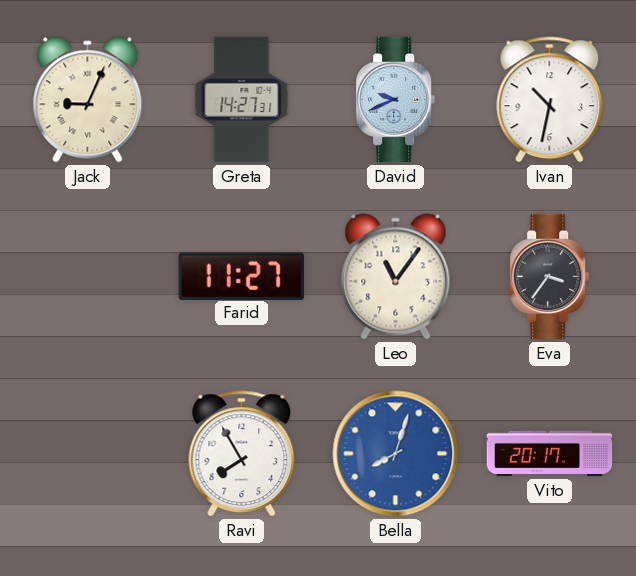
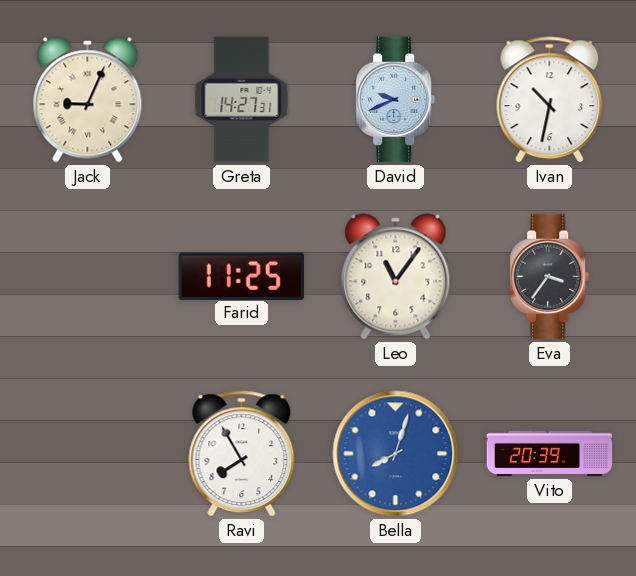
Farid: 11:27 -> 11:25 (241, 276)
Vito: 20:17 -> 20:39 (550, 454)
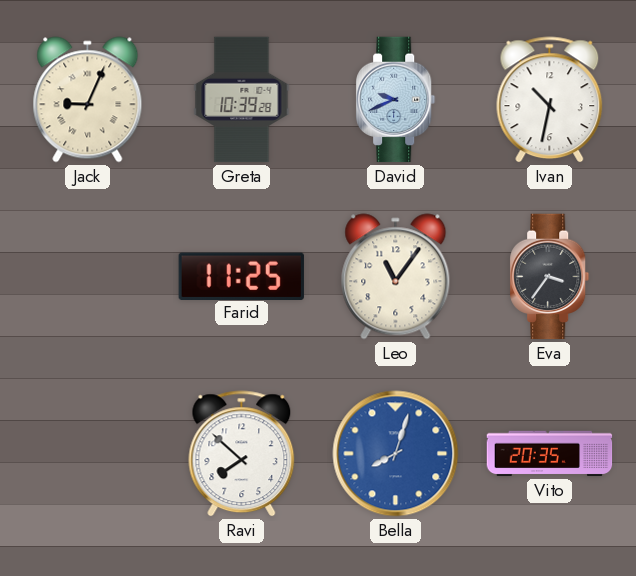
Greta: 14:27 -> 10:39 (242, 100)
Ravi: 7:55 -> 7:52 (242, 454)
Vito: 20:39 -> 20:35 (550, 454)
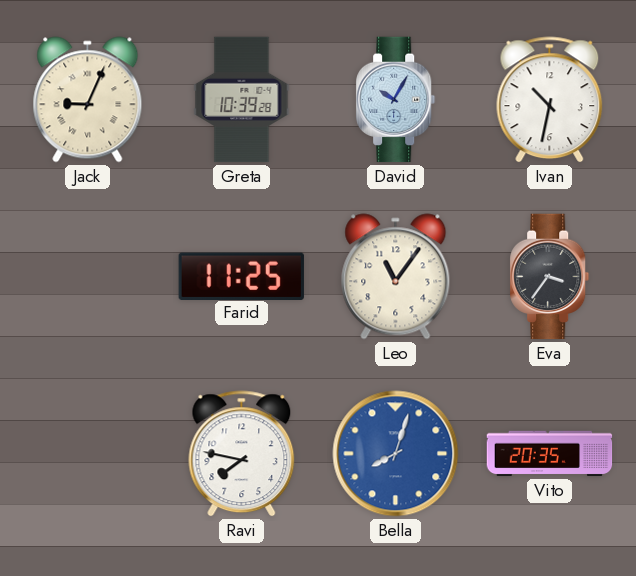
David: 9:41 -> 10:05 (396, 100)
Ravi: 7:52 -> 7:47 (242, 454)
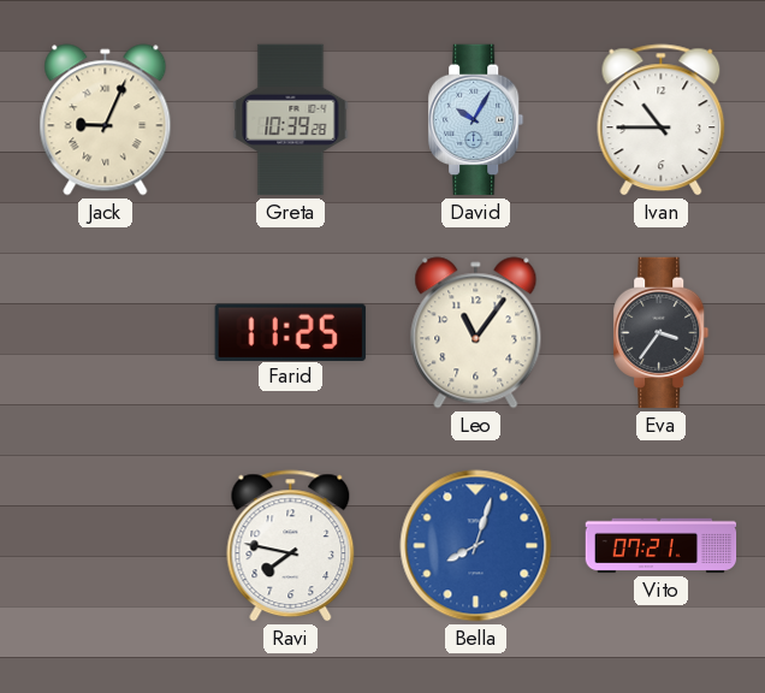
Ivan: 10:32 -> 10:45 (662, 120)
Vito: 20:35 -> 07:21 (662, 546)
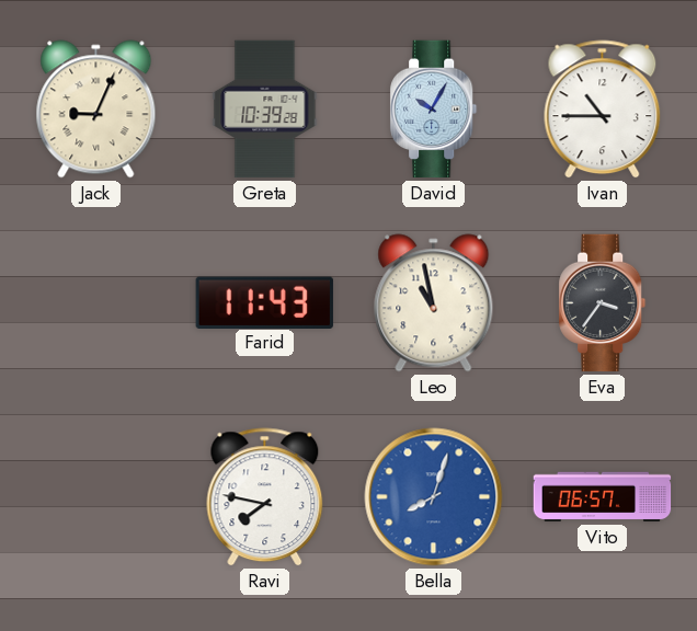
Farid: 11:25 -> 11:43 (264, 302)
Leo: 11:06 -> 10:58 (434, 303)
Vito: 07:21 -> 06:57 (603, 497)
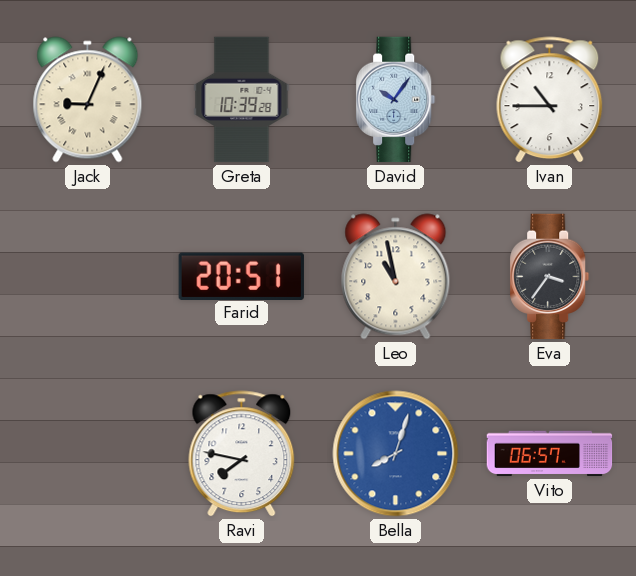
David: 10:05 -> 10:06 (396, 100)
Farid: 11:43 -> 20:51 (241, 276)
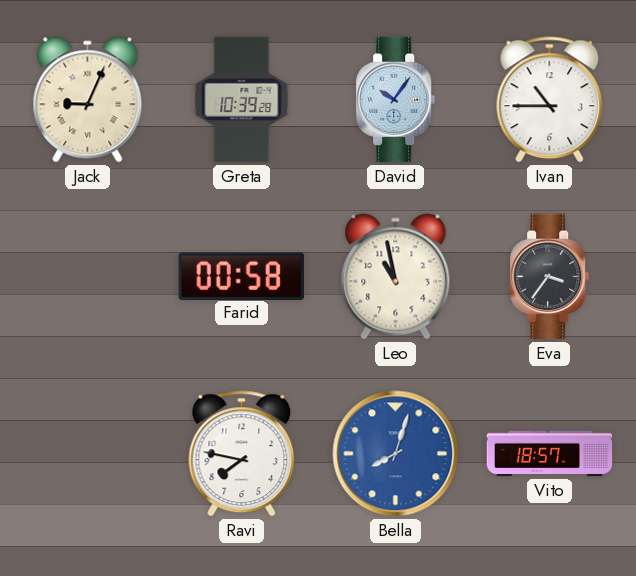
Farid: 20:51 -> 00:58 (241, 276)
Vito: 06:57 -> 18:57 (550, 454)
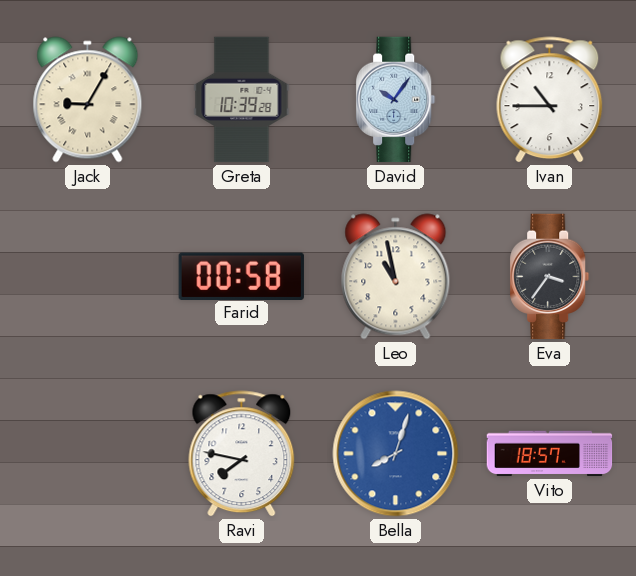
Jack: 9:04 -> 9:05 (88, 100)
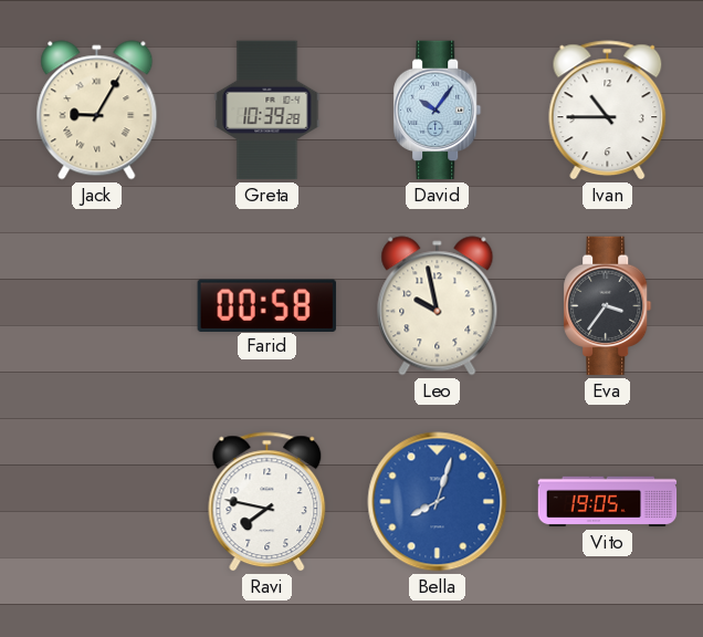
Leo: 10:58 -> 9:58 (438, 306)
Vito: 18:57 -> 19:05 (608, 502)
